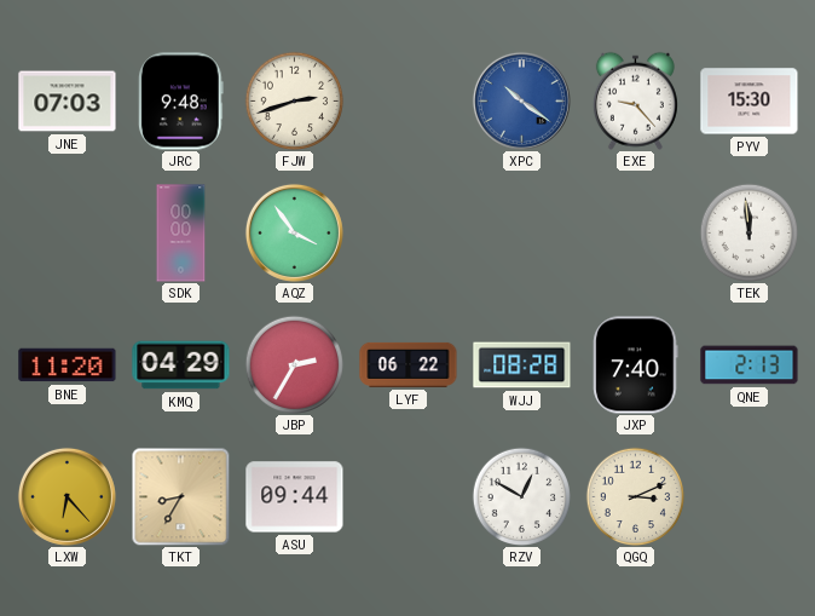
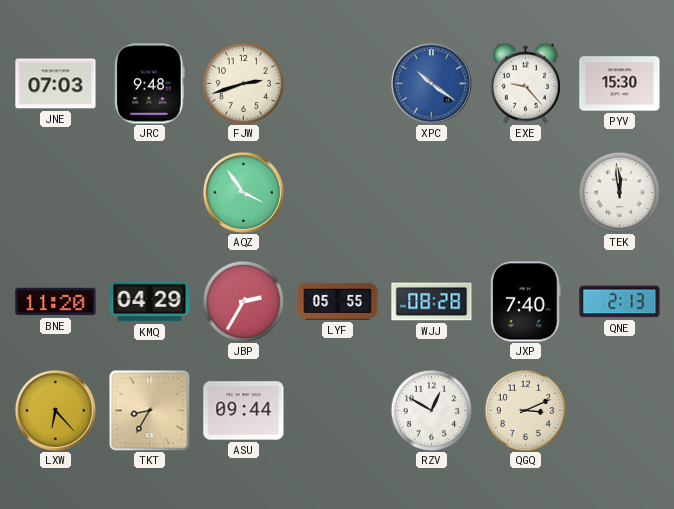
SDK: 00:00 -> none (181, 234)
LYF: 06:22 -> 05:55 (338, 301)
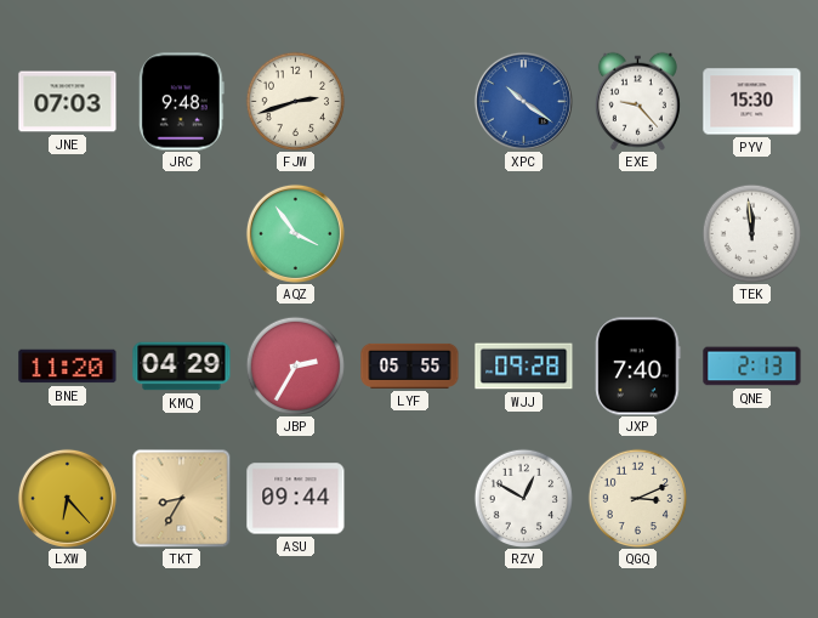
WJJ: 08:28 -> 09:28 (524, 367)
